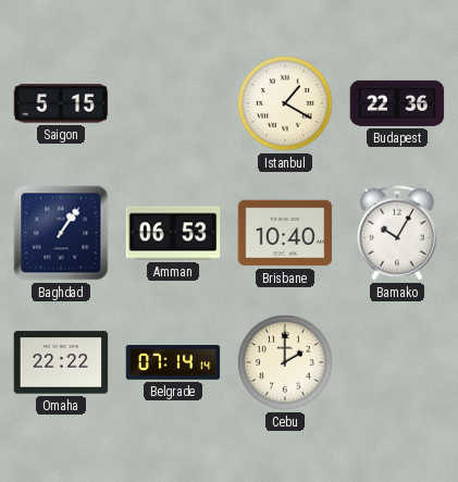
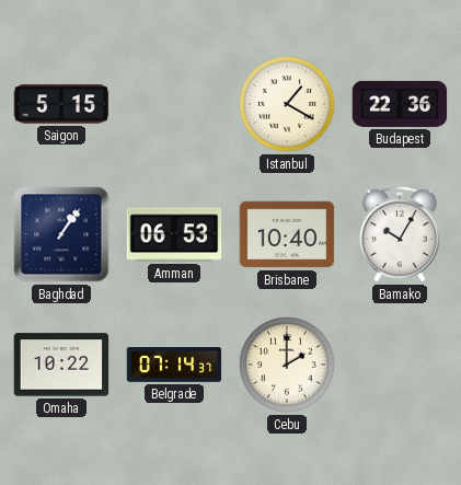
Omaha: 22:22 -> 10:22 (61, 365)
Belgrade: 07:14:14 -> 07:14:37 (174, 366)
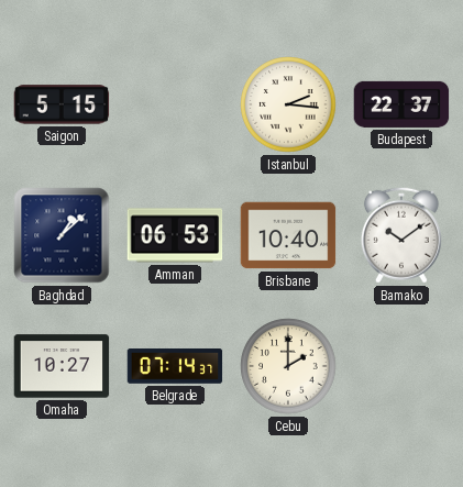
Istanbul: 1:20 -> 2:16 (288, 104)
Budapest: 22:36 -> 22:37 (401, 104)
Baghdad: 1:06 -> 1:08 (62, 235)
Bamako: 10:05 -> 10:09 (401, 235)
Omaha: 10:22 -> 10:27 (62, 366)
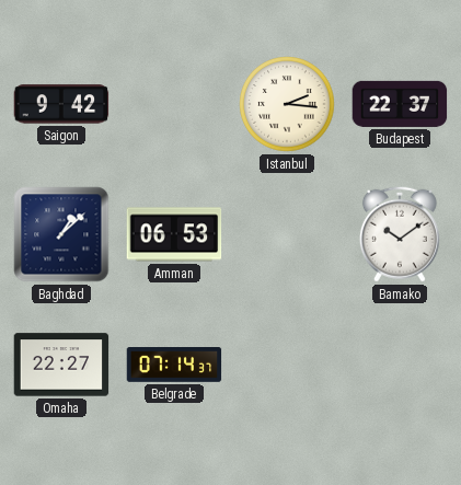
Saigon: 5:15 -> 9:42 (61, 104)
Brisbane: 10:40 -> none (288, 235)
Omaha: 10:27 -> 22:27 (61, 365)
Cebu: 2:00 -> none (288, 366)
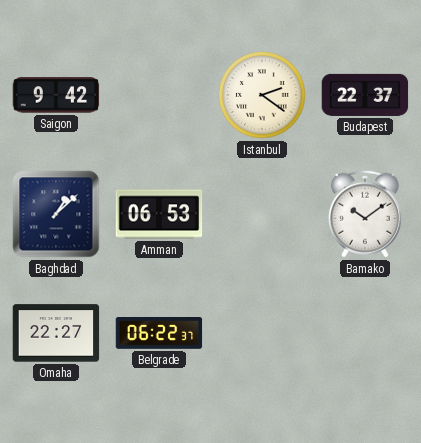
Istanbul: 2:16 -> 2:21 (262, 95)
Belgrade: 07:14 -> 06:22 (159, 334)
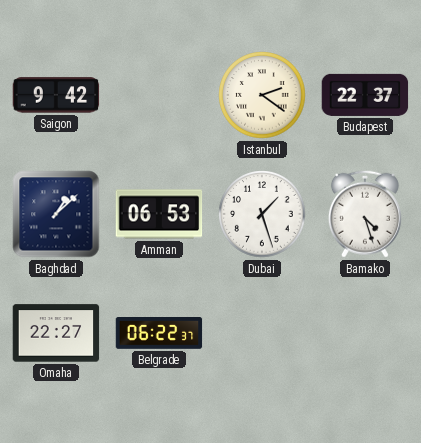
Dubai: none -> 1:27 (262, 214)
Bamako: 10:09 -> 4:27 (365, 214)
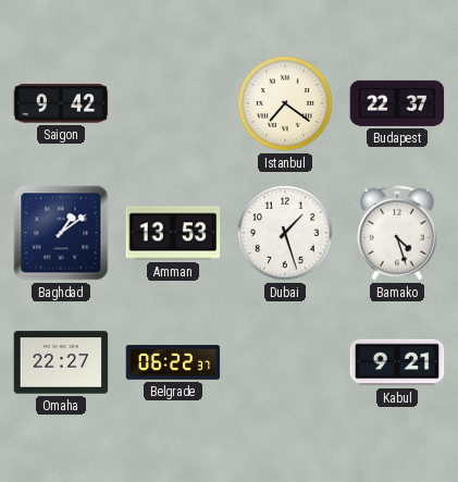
Istanbul: 2:21 -> 7:21 (285, 103)
Baghdad: 1:08 -> 1:09 (61, 233)
Amman: 06:53 -> 13:53 (173, 233)
Kabul: none -> 9:21 (397, 362)
